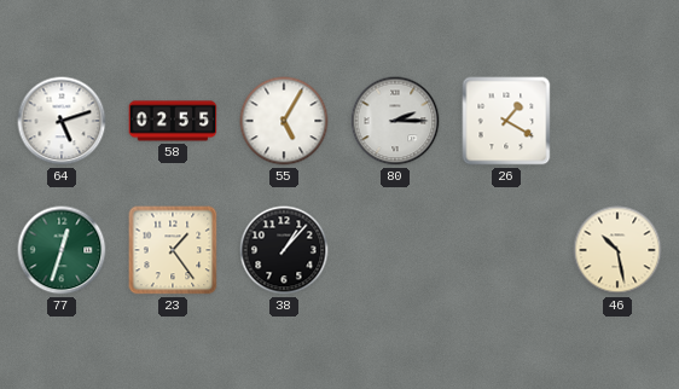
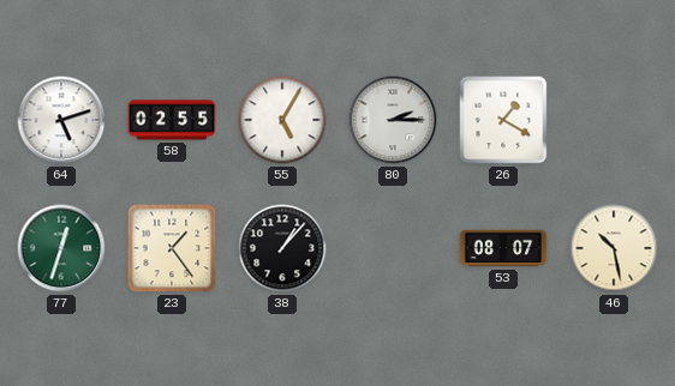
53: none -> 08:07 (503, 248)
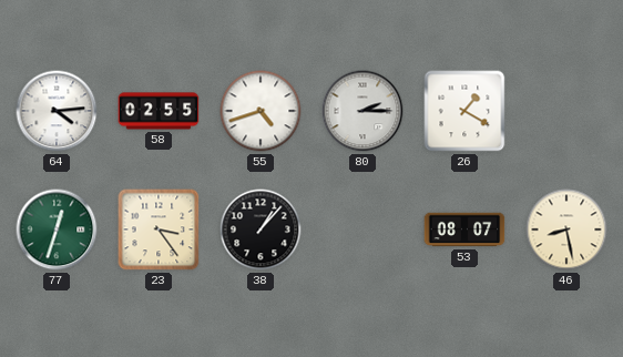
64: 5:12 -> 4:14 (57, 111)
55: 5:05 -> 4:42 (261, 111)
23: 1:24 -> 3:24 (159, 229)
46: 10:28 -> 8:28 (566, 229)
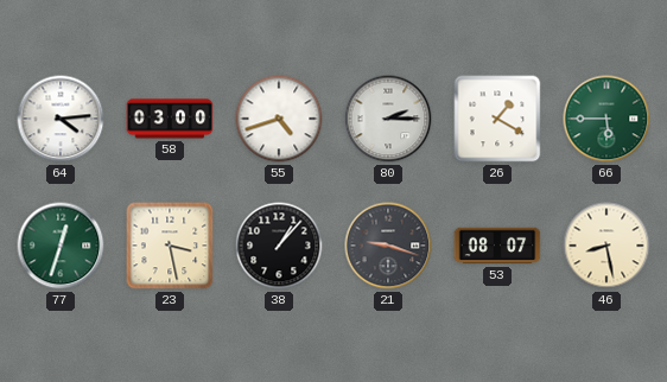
58: 02:55 -> 03:00 (170, 119)
66: none -> 5:45 (606, 119)
23: 3:24 -> 3:28 (170, 246)
21: none -> 9:18 (388, 246)
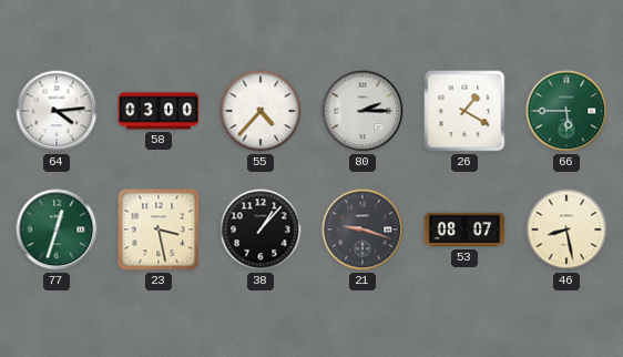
55: 4:42 -> 4:37 (261, 111)
